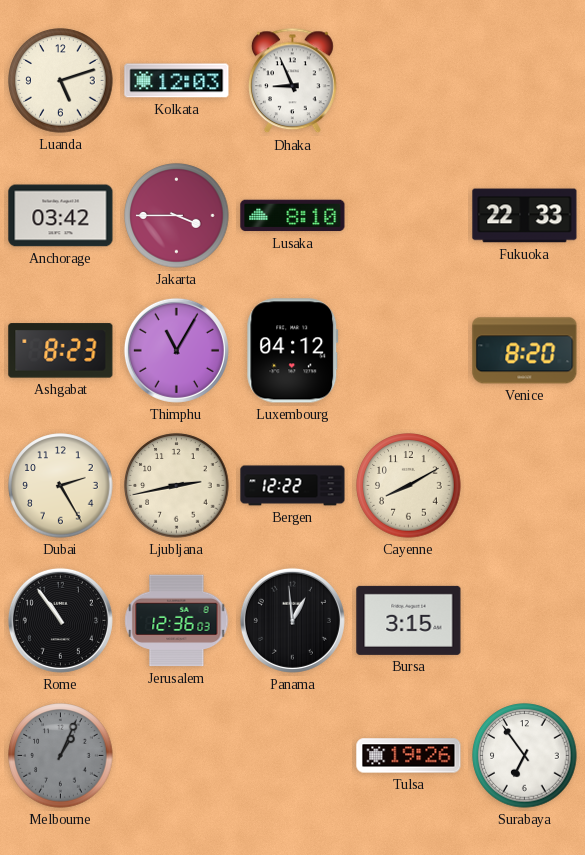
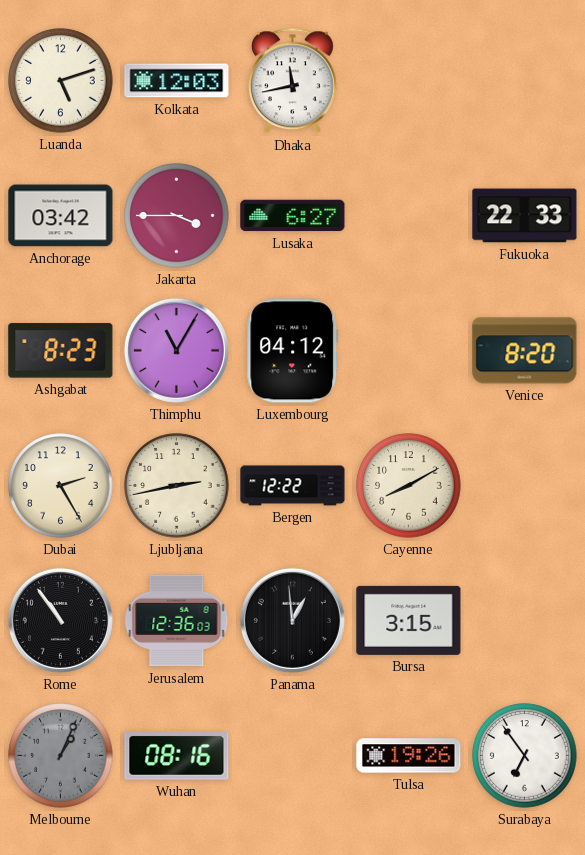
Dhaka: 8:56 -> 11:43 (292, 81)
Lusaka: 8:10 -> 6:27 (293, 216)
Wuhan: none -> 08:16 (177, 756)
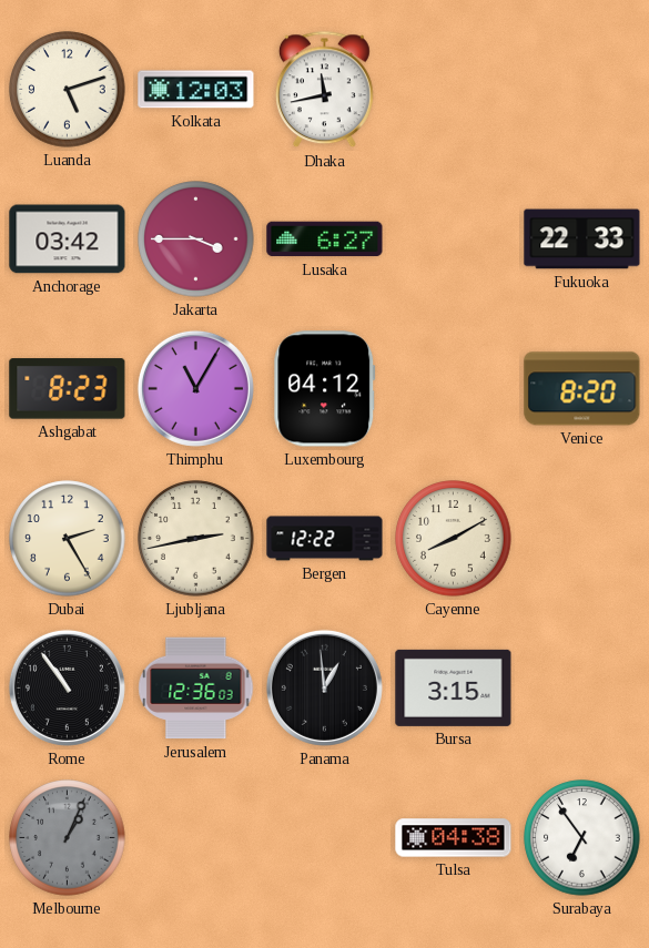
Wuhan: 08:16 -> none (177, 756)
Tulsa: 19:26 -> 04:38 (454, 838)
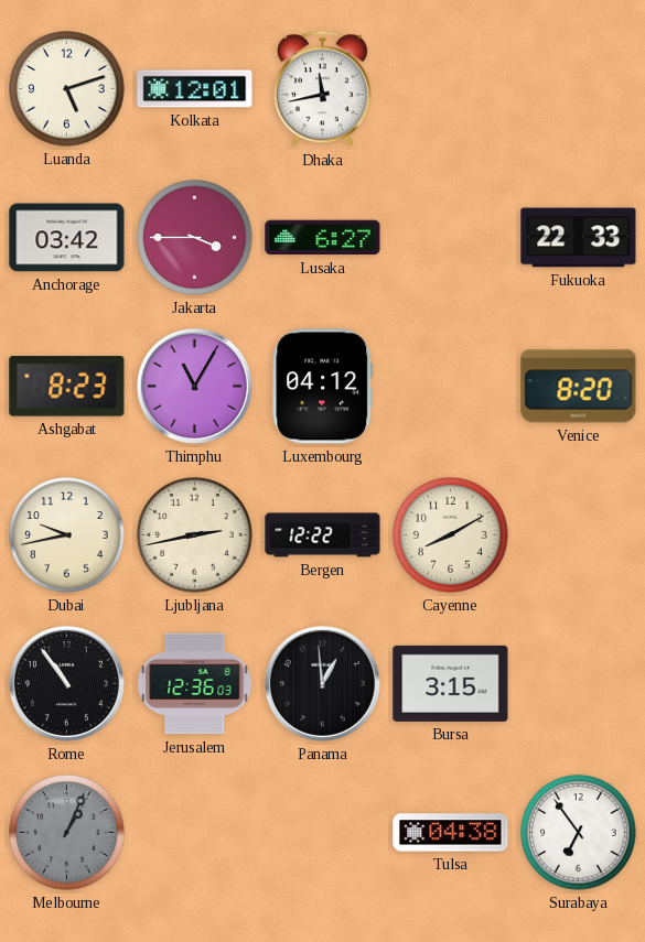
Kolkata: 12:03 -> 12:01 (195, 89)
Dubai: 2:25 -> 9:43 (67, 535)
